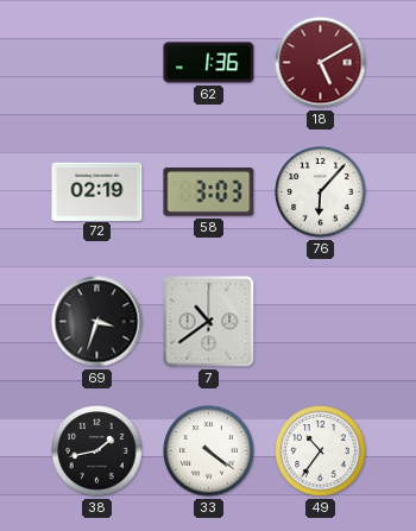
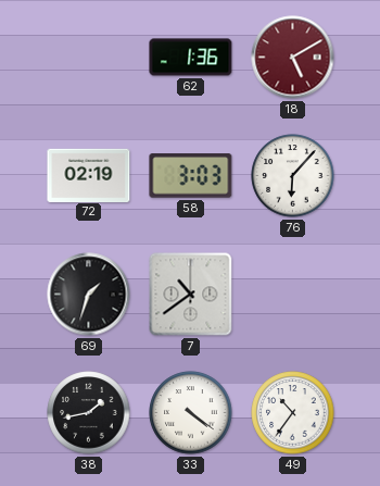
69: 3:33 -> 1:33 (89, 295)
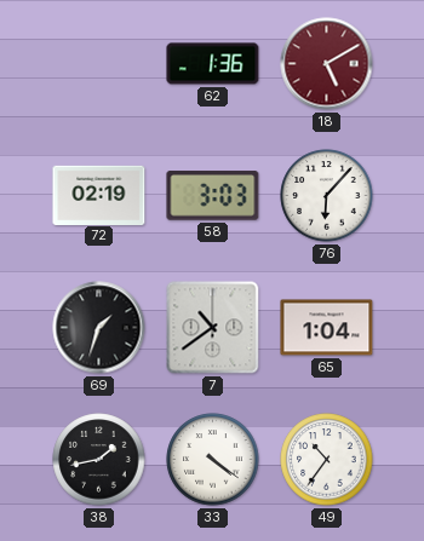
65: none -> 1:04 (327, 328)
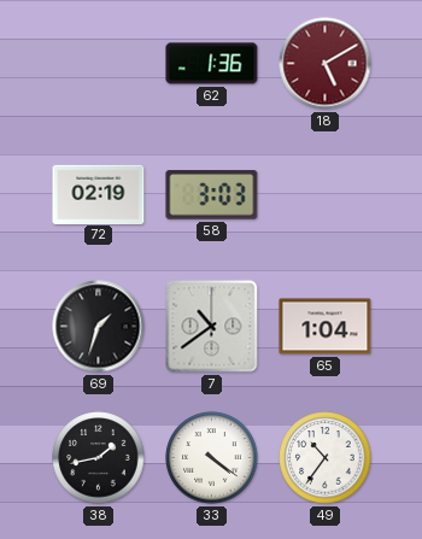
76: 6:07 -> none (327, 196)
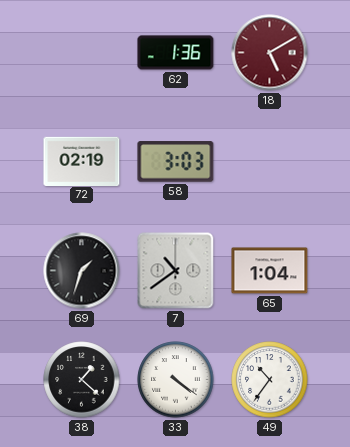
38: 1:43 -> 1:22 (82, 380)
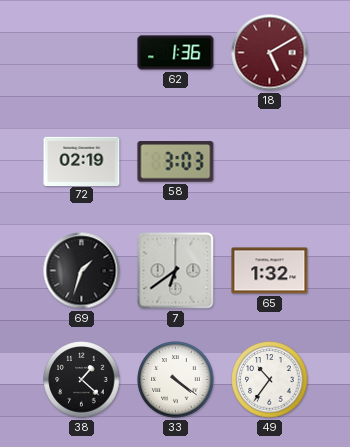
7: 10:39 -> 6:39 (176, 271)
65: 1:04 -> 1:32 (270, 271)
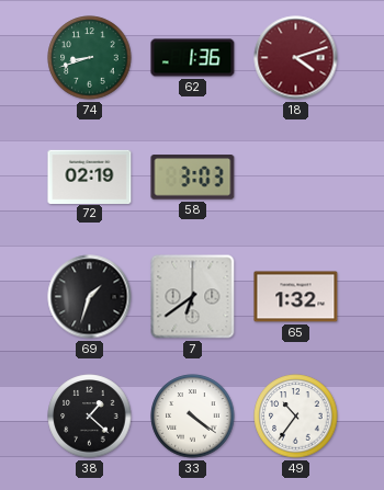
74: none -> 8:42 (90, 58)
18: 5:10 -> 4:12 (296, 58)
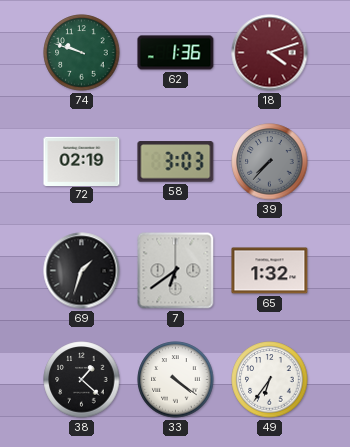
74: 8:42 -> 9:48 (82, 53)
39: none -> 7:37 (270, 162)
49: 10:36 -> 6:36 (270, 380)
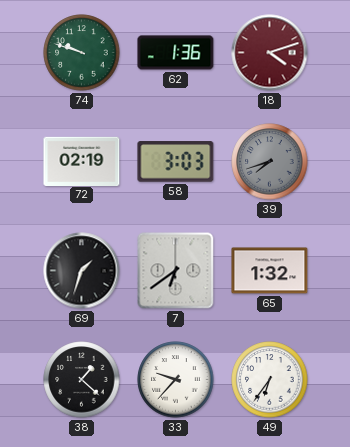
39: 7:37 -> 7:42 (270, 162)
33: 4:21 -> 9:37 (176, 380)
